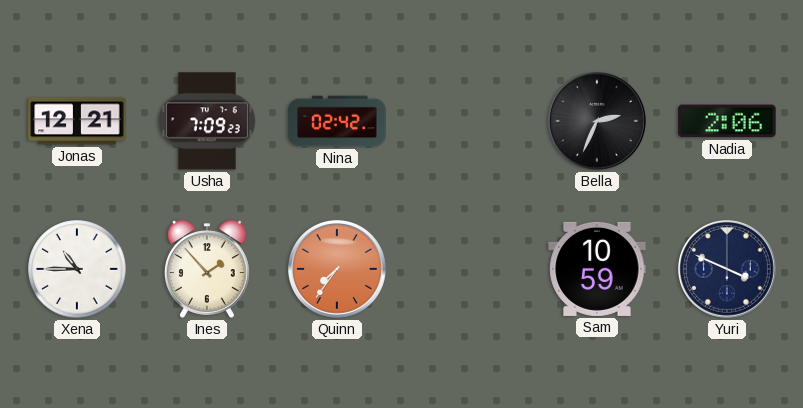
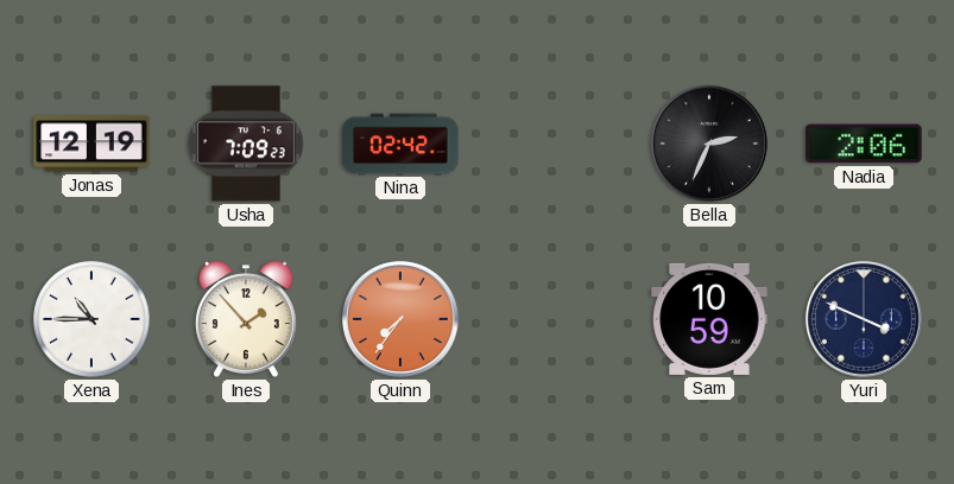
Jonas: 12:21 -> 12:19 (91, 144)
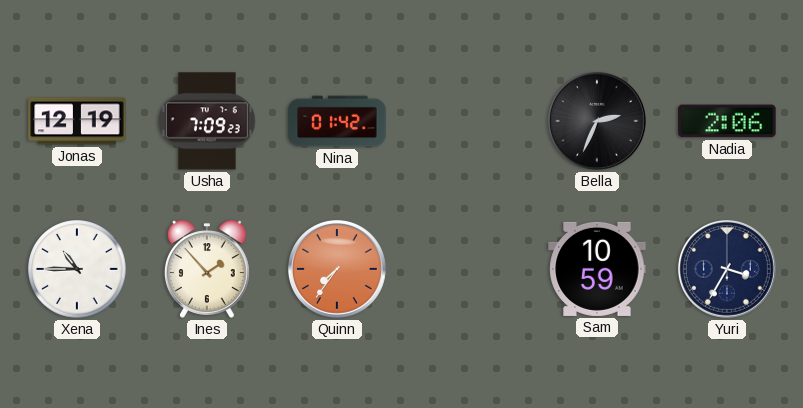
Nina: 02:42 -> 01:42 (337, 121)
Yuri: 3:49 -> 3:35 (727, 269)
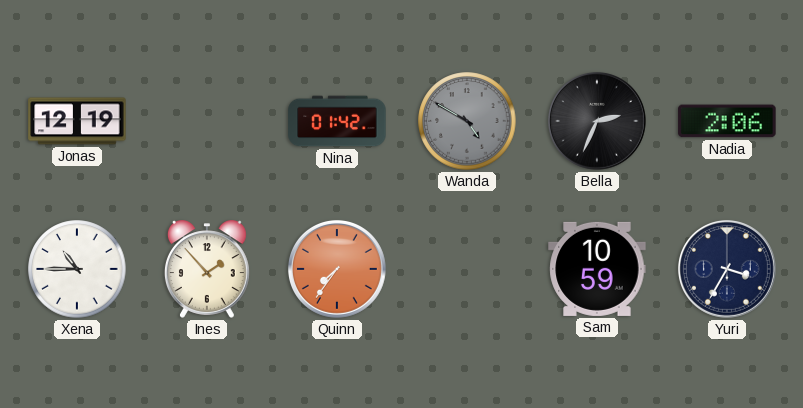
Usha: 7:09 -> none (207, 121)
Wanda: none -> 4:50 (467, 121)
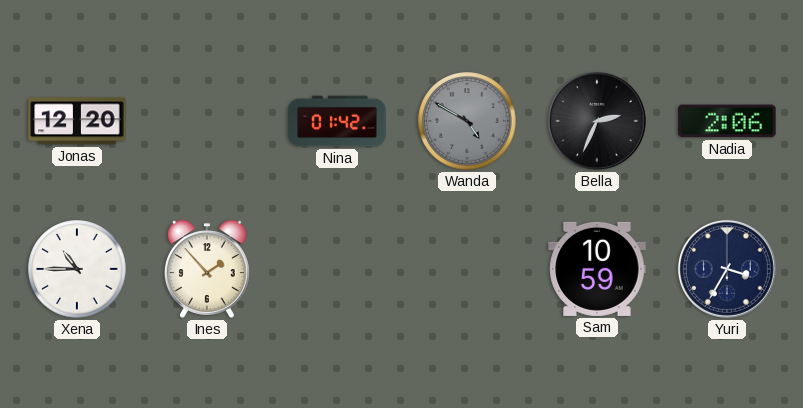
Jonas: 12:19 -> 12:20 (77, 121)
Quinn: 7:36 -> none (337, 269)
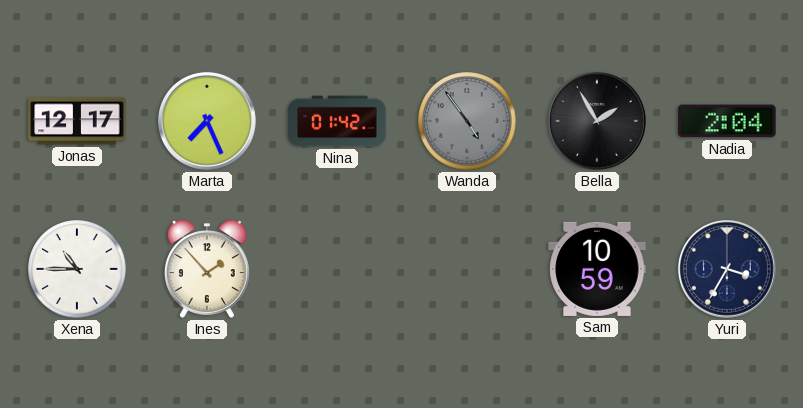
Jonas: 12:20 -> 12:17 (77, 121)
Marta: none -> 7:26 (207, 121)
Wanda: 4:50 -> 4:54 (467, 121)
Bella: 2:34 -> 1:55 (597, 121)
Nadia: 2:06 -> 2:04 (727, 121)
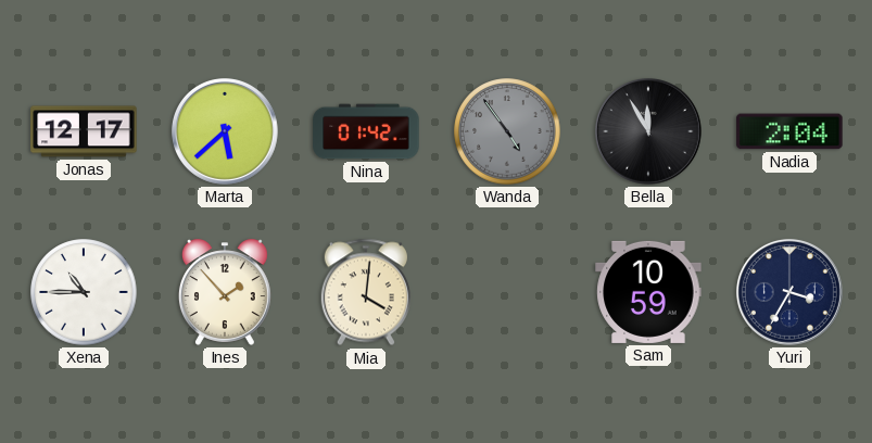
Marta: 7:26 -> 5:38 (225, 131)
Bella: 1:55 -> 11:55 (648, 131)
Mia: none -> 4:01 (366, 292)
